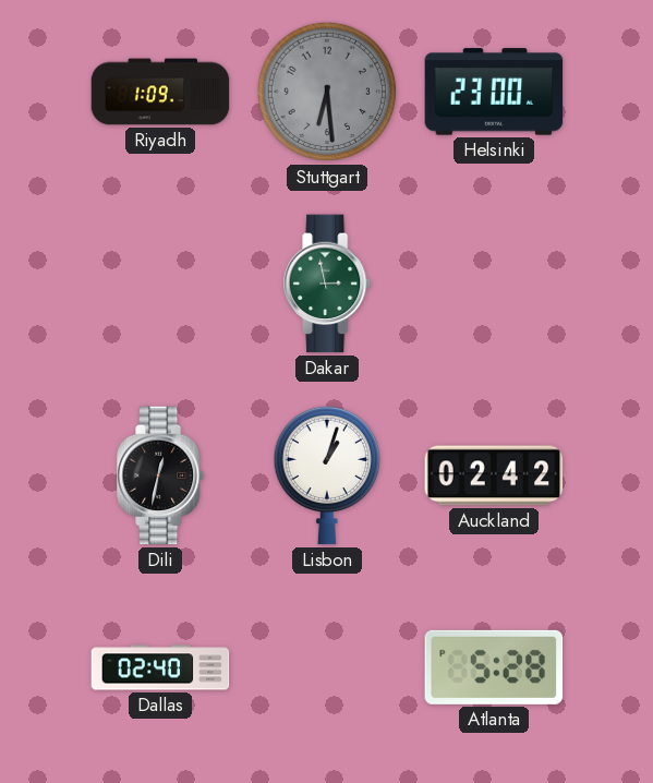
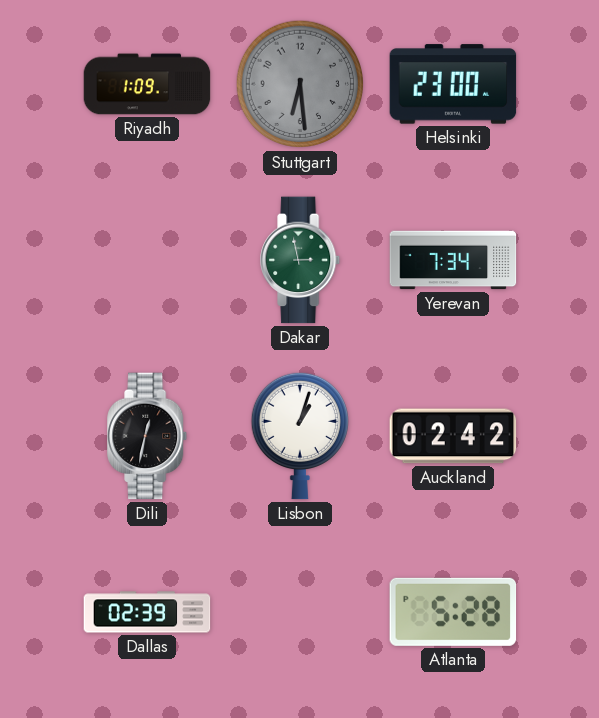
Yerevan: none -> 7:34 (453, 260)
Dallas: 02:40 -> 02:39 (147, 612)
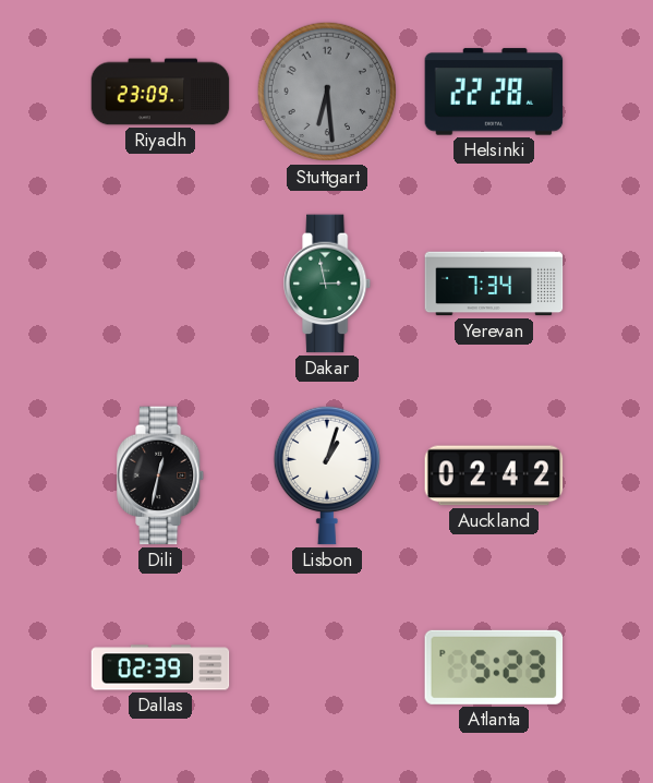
Riyadh: 1:09 -> 23:09 (160, 92)
Helsinki: 23:00 -> 22:28 (494, 92)
Atlanta: 5:28 -> 5:23 (494, 667)
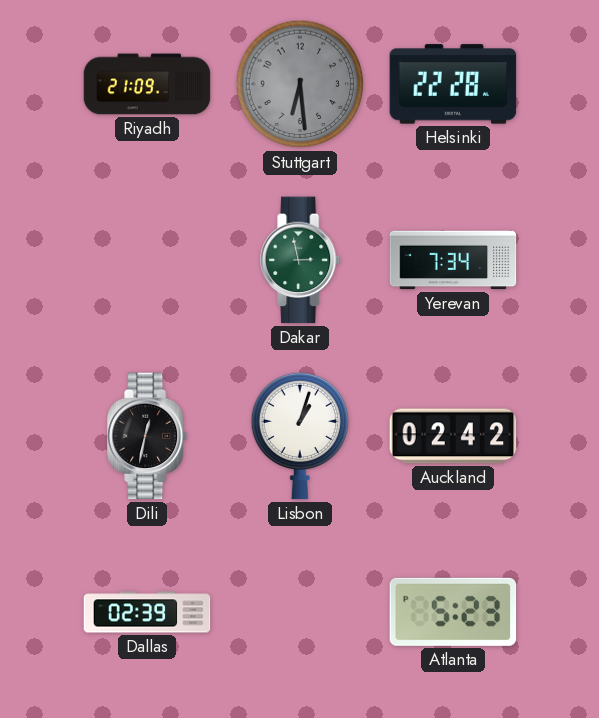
Riyadh: 23:09 -> 21:09 (147, 84)
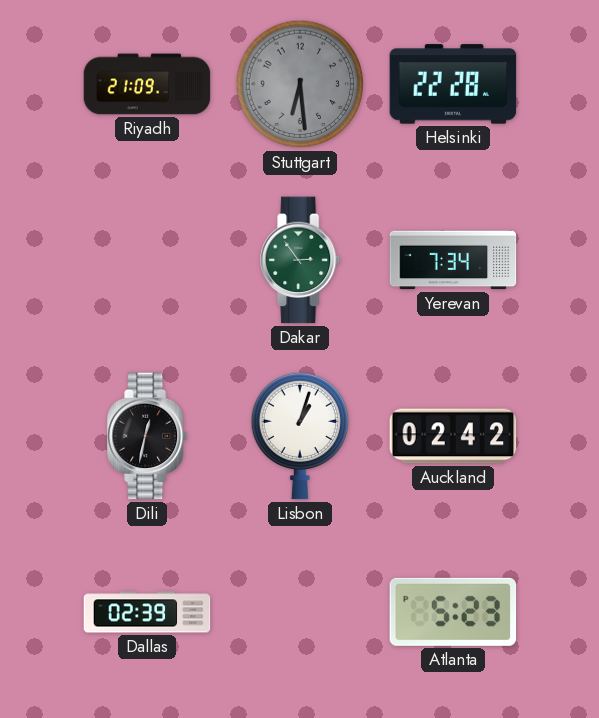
Dakar: 2:58 -> 2:54 (301, 260)
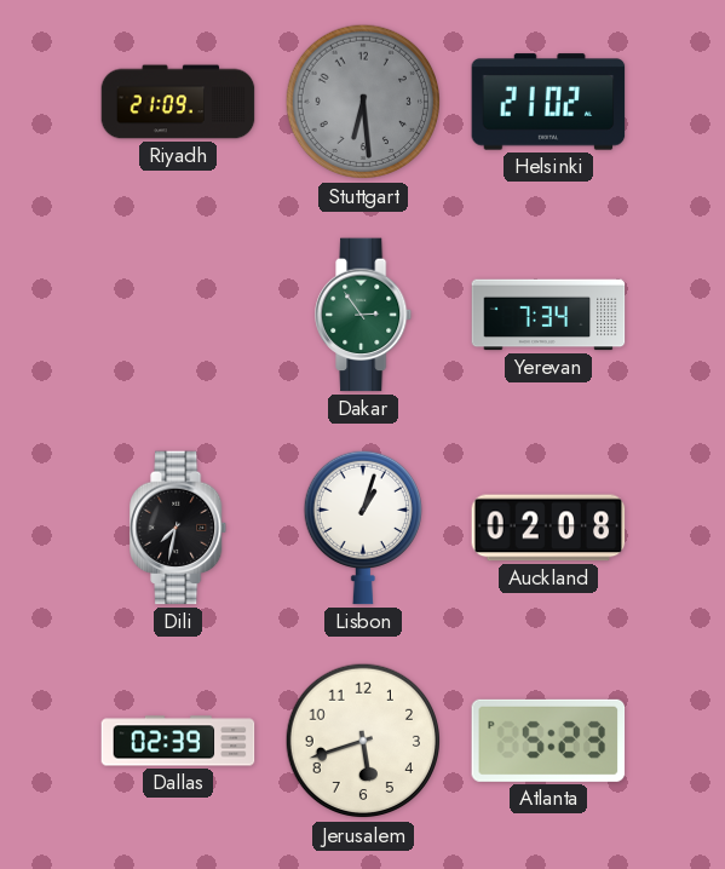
Helsinki: 22:28 -> 21:02 (548, 102)
Dili: 12:32 -> 7:32 (179, 528)
Auckland: 02:42 -> 02:08 (548, 528)
Jerusalem: none -> 5:42 (363, 741)
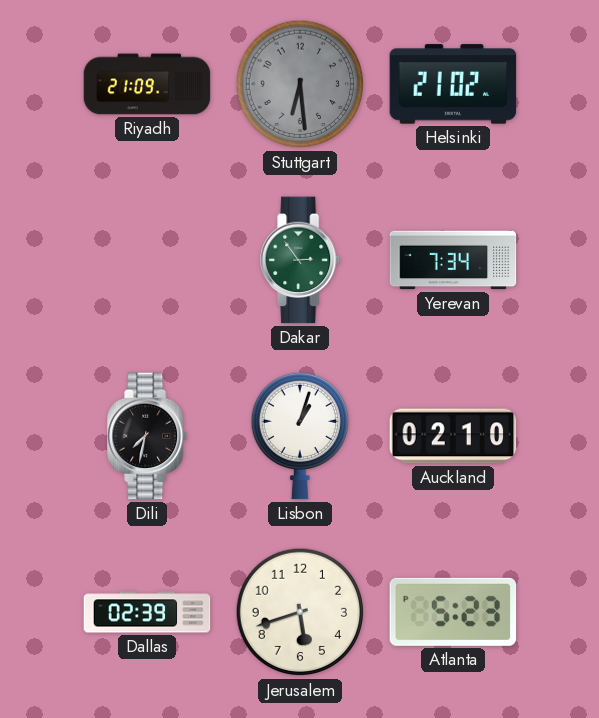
Auckland: 02:08 -> 02:10 (453, 436)
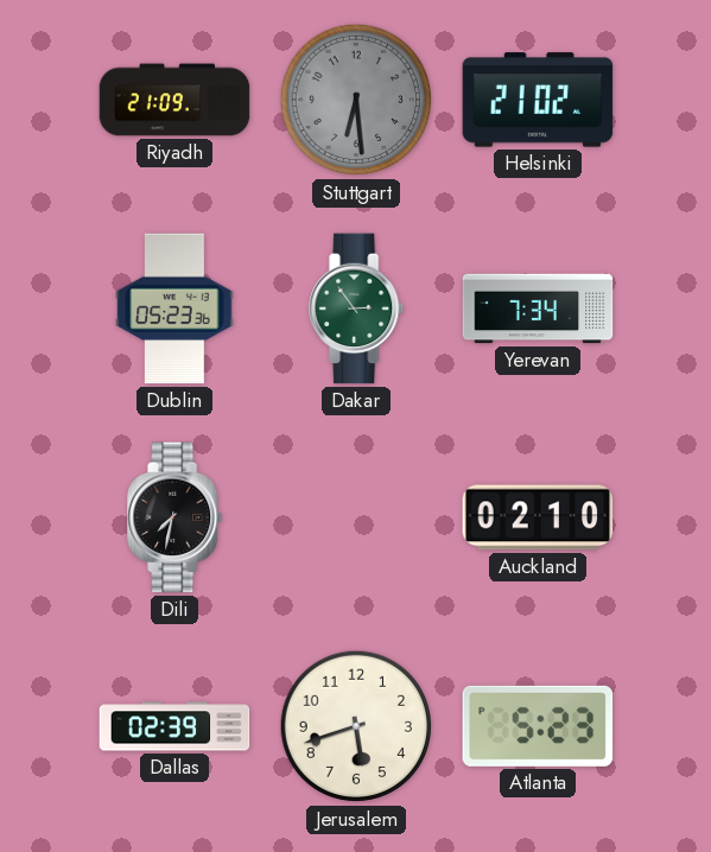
Dublin: none -> 05:23 (174, 309)
Lisbon: 1:03 -> none (300, 436)
